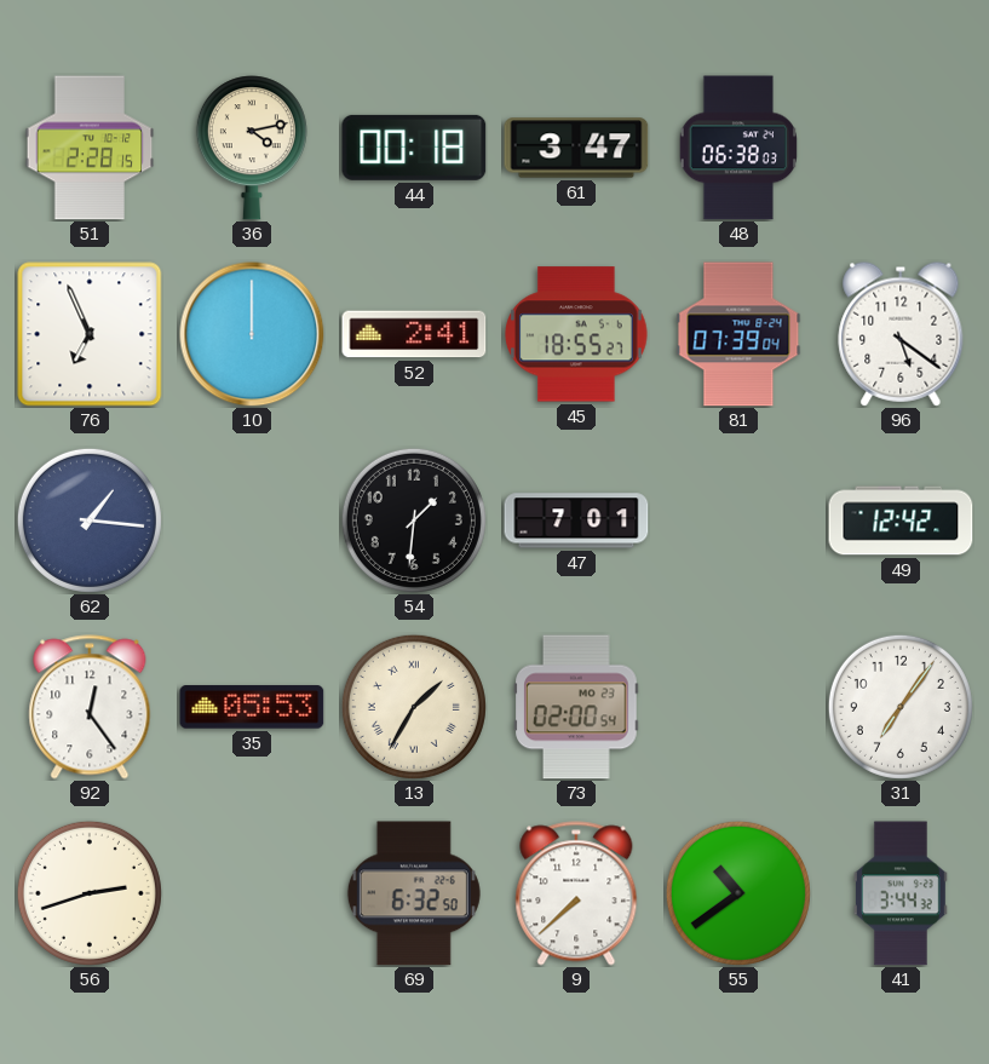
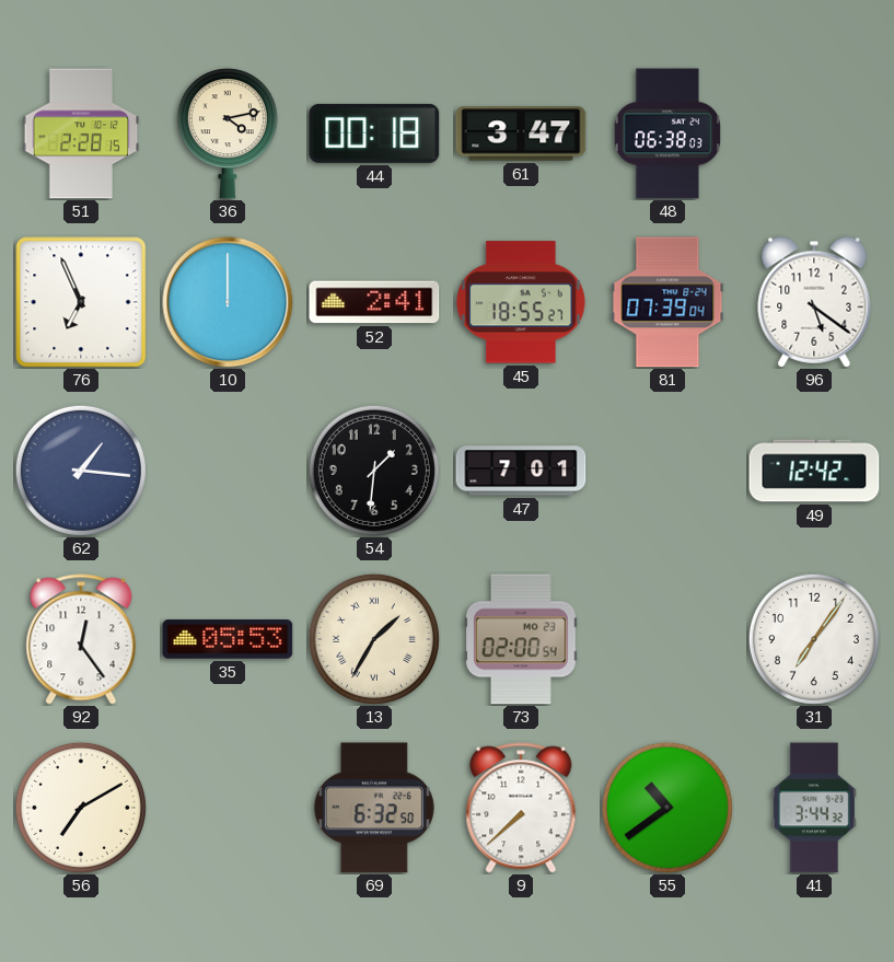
56: 2:42 -> 7:10 (81, 808)
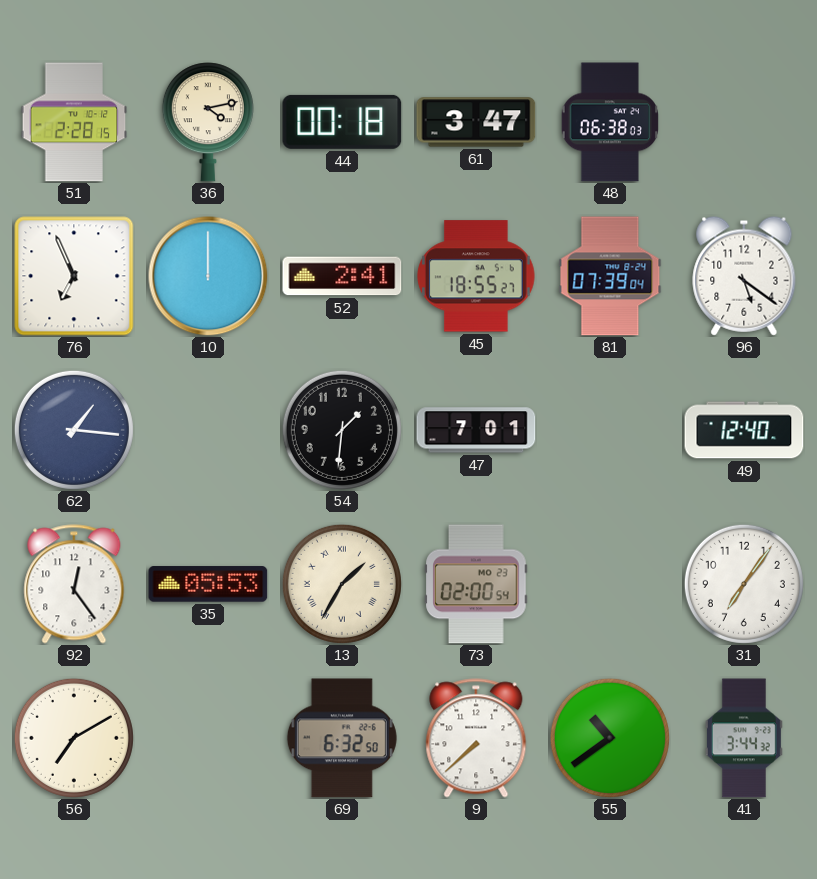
49: 12:42 -> 12:40 (744, 430)
